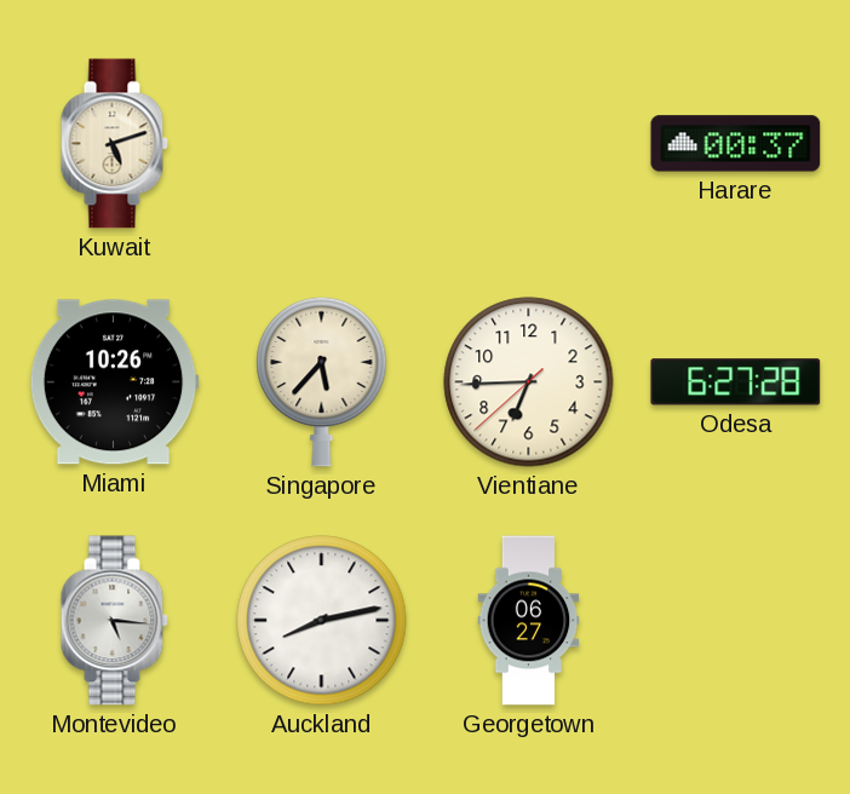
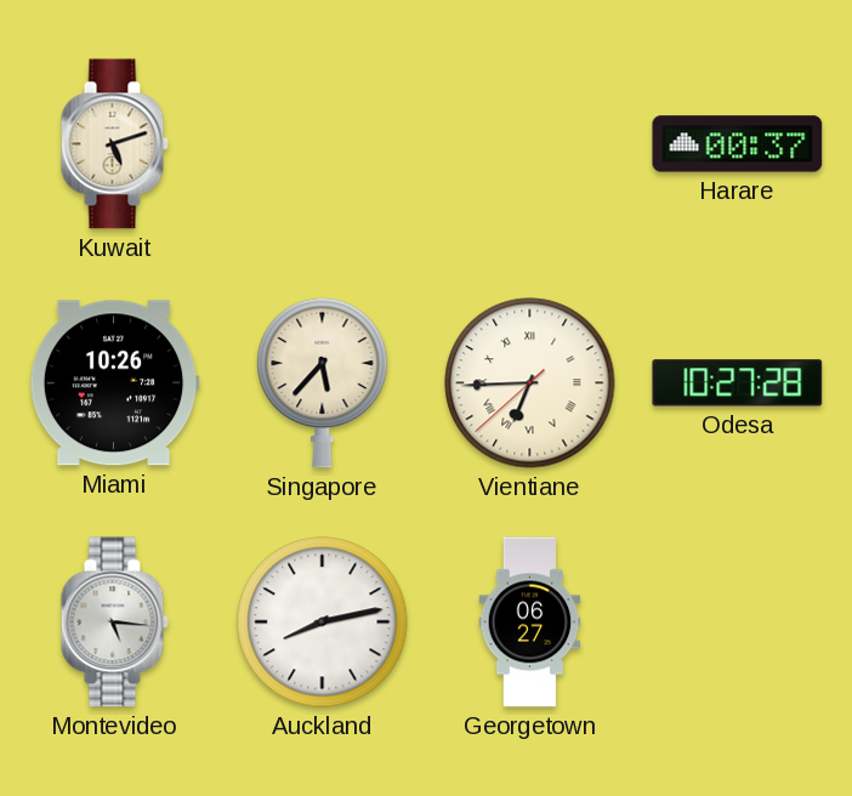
Vientiane numerals: Arabic -> Roman (530, 383)
Odesa: 6:27 -> 10:27 (738, 383)
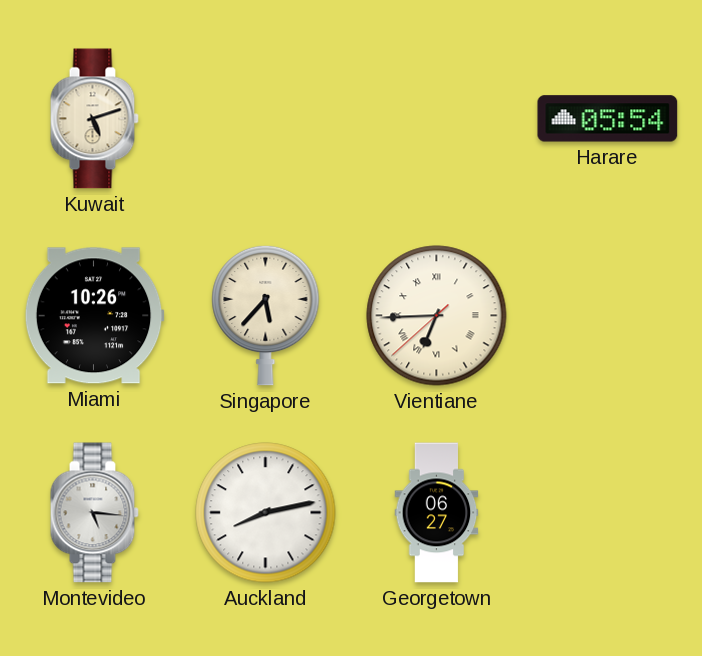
Harare: 00:37 -> 05:54 (608, 119)
Odesa: 10:27 -> none (738, 383)
